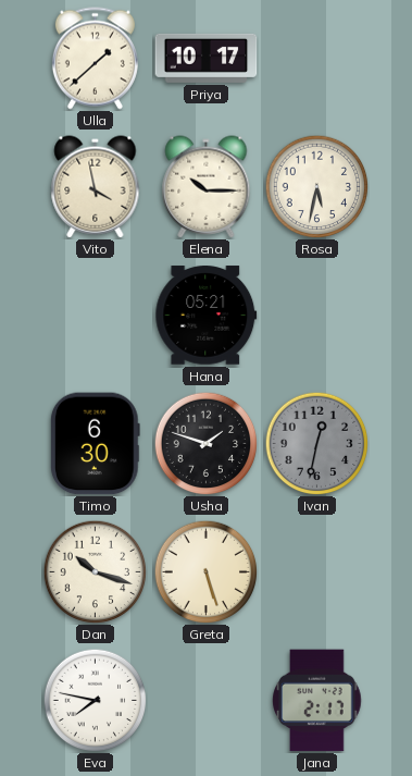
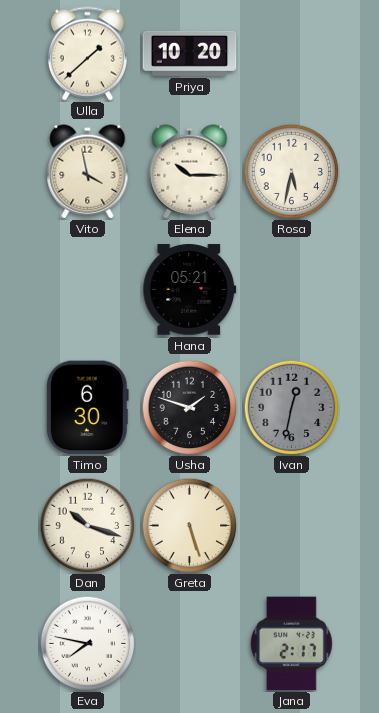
Priya: 10:17 -> 10:20 (190, 53)
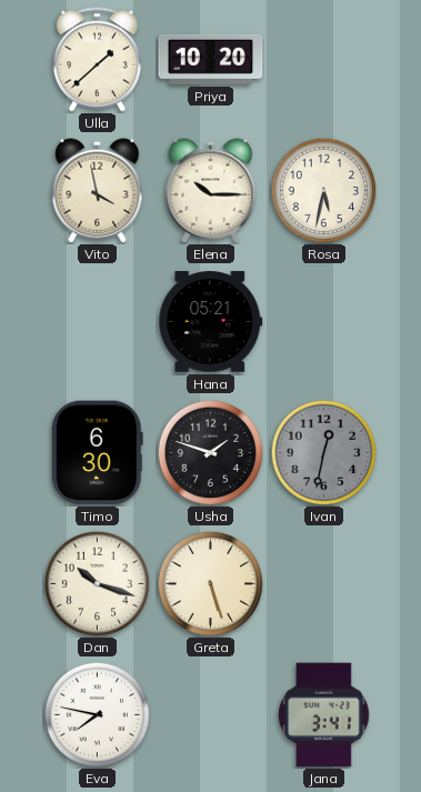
Jana: 2:17 -> 3:41 (324, 715)
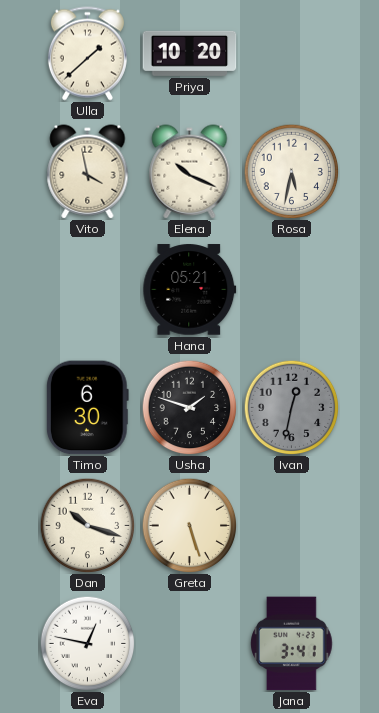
Elena: 10:15 -> 10:19 (190, 172)
Eva: 7:47 -> 12:47 (87, 643)
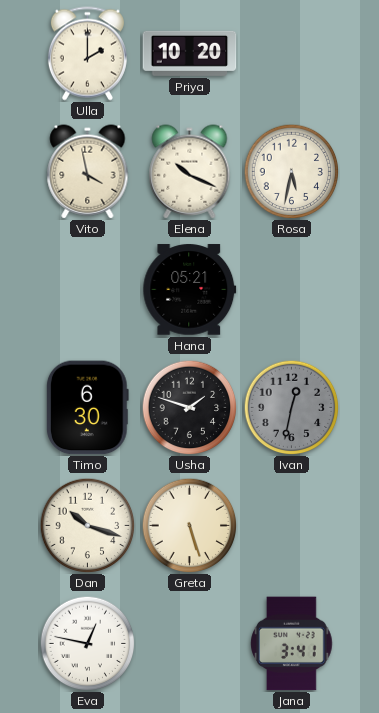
Ulla: 1:38 -> 2:00 (87, 54)
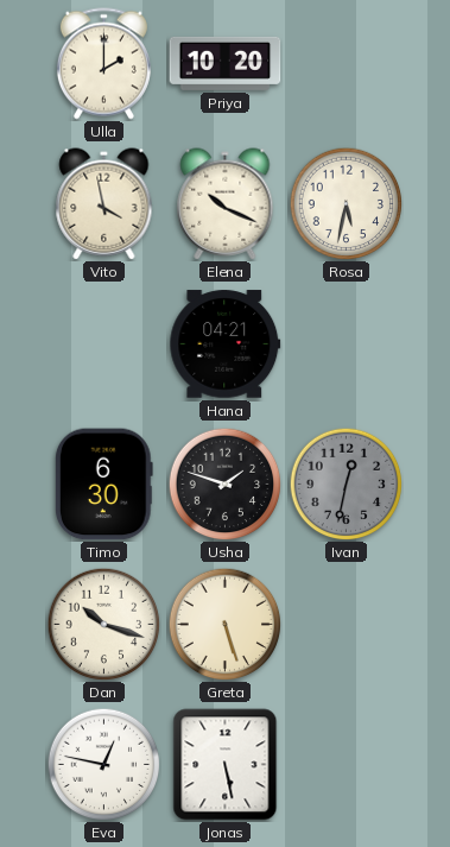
Hana: 05:21 -> 04:21 (226, 345)
Jonas: none -> 5:28 (226, 765)
Jana: 3:41 -> none (292, 644)
